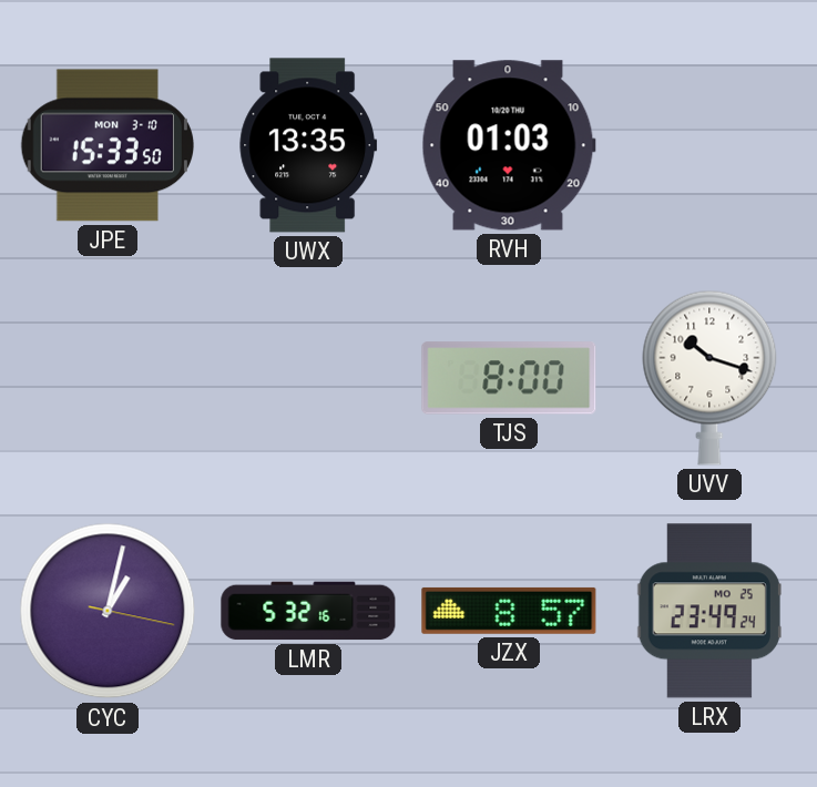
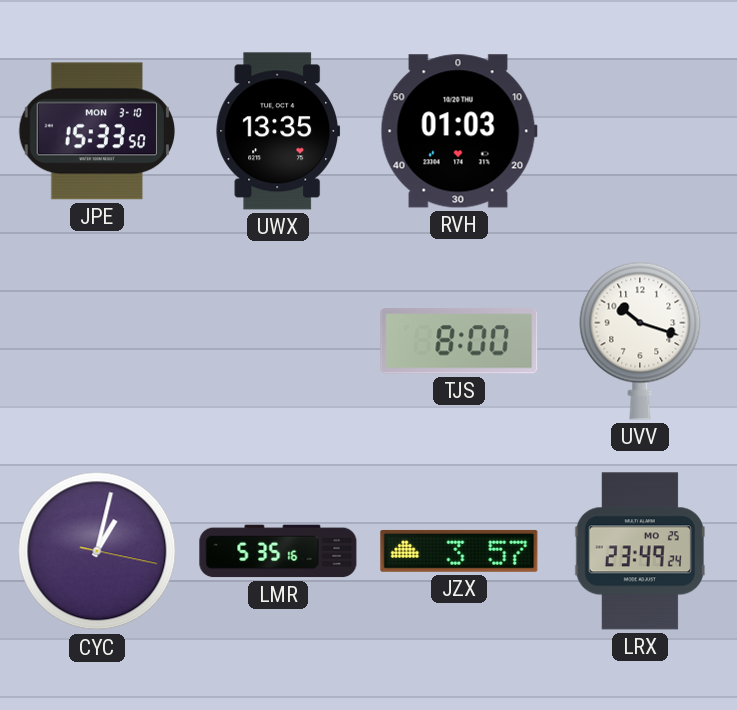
LMR: 5:32 -> 5:35 (278, 551)
JZX: 8:57 -> 3:57 (459, 551)
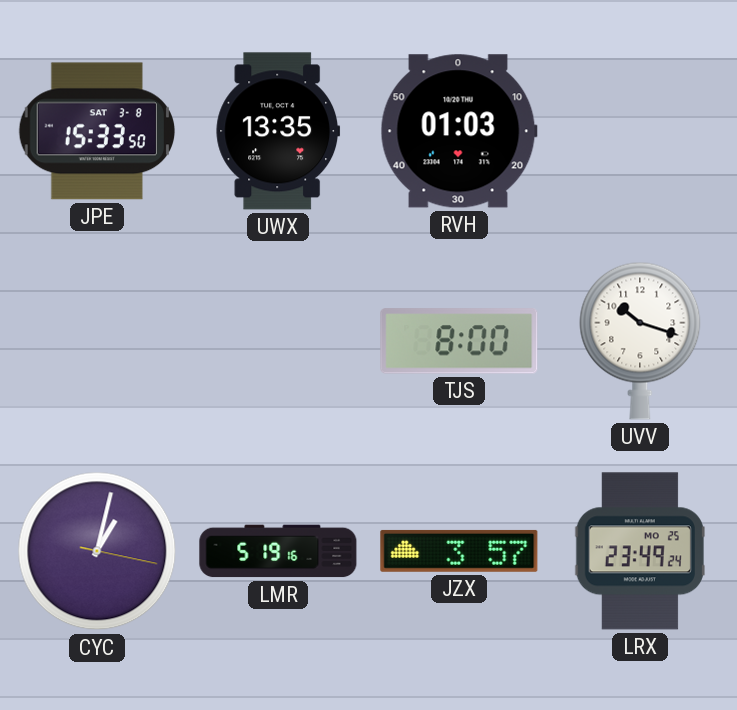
JPE date: MON 3-10 -> SAT 3-8 (96, 131)
LMR: 5:35 -> 5:19 (278, 551)
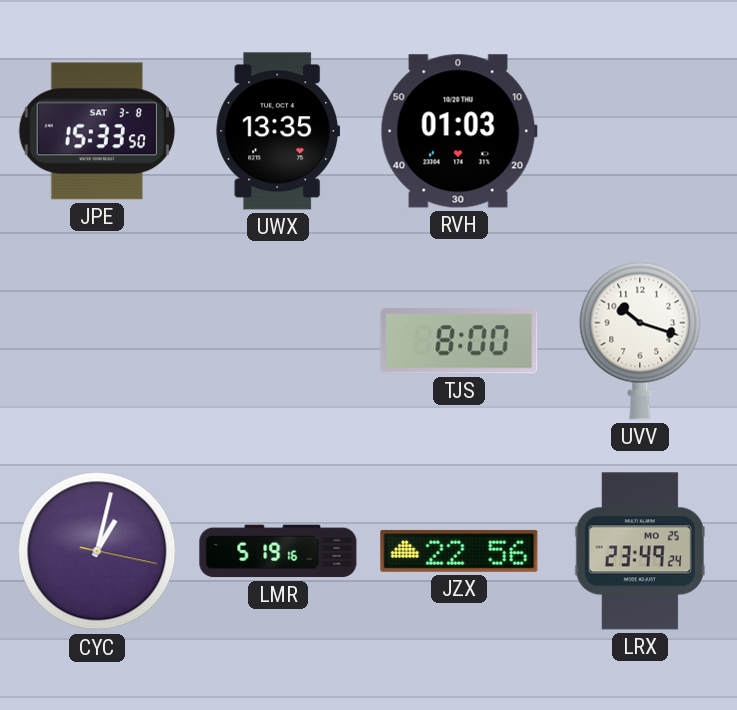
JZX: 3:57 -> 22:56 (459, 551)
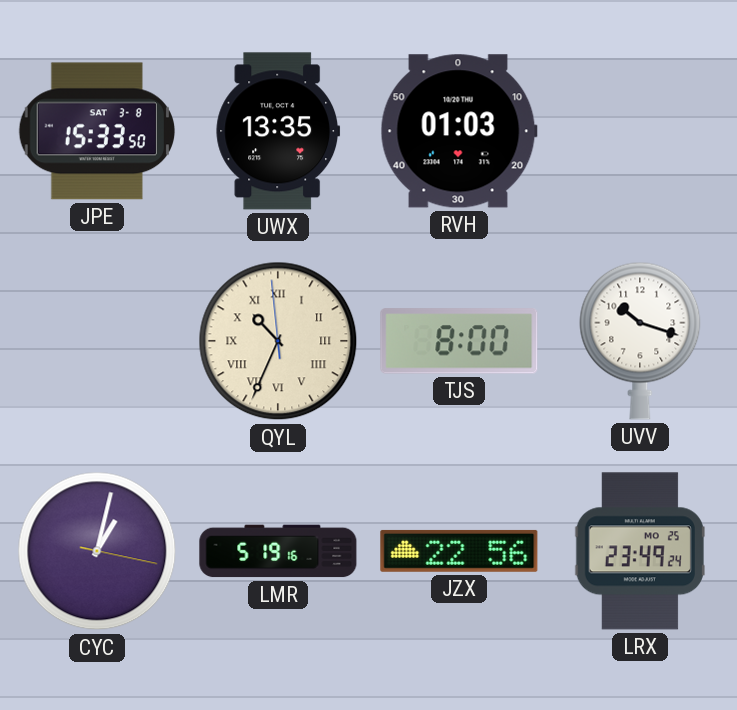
QYL: none -> 10:33 (278, 341)
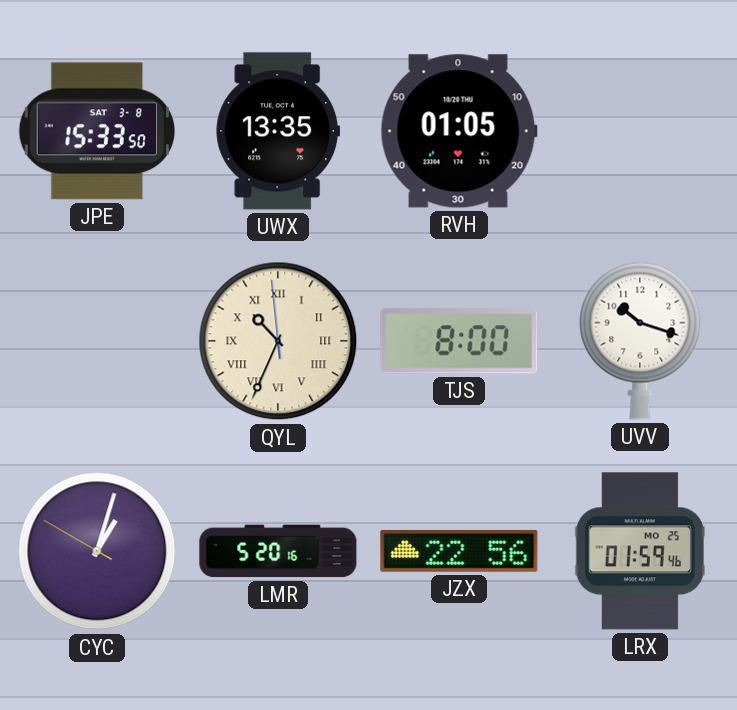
RVH: 01:03 -> 01:05 (459, 131)
CYC: 1:02:17 -> 1:02:50 (97, 551)
LMR: 5:19 -> 5:20 (278, 551)
LRX: 23:49 -> 01:59 (640, 551)
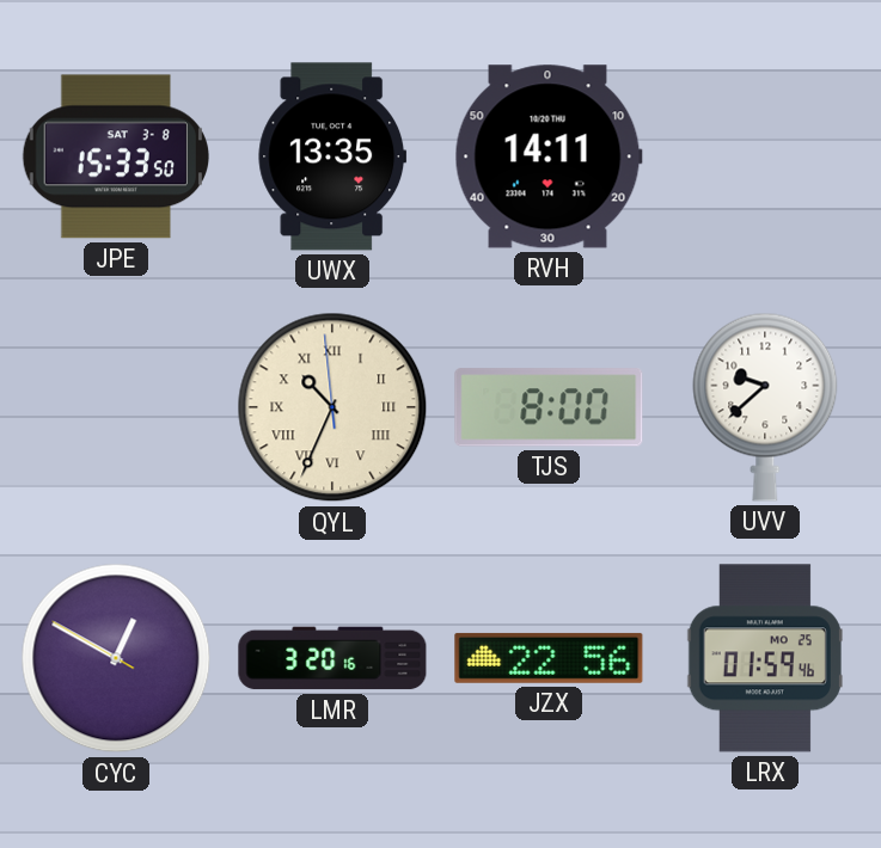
RVH: 01:05 -> 14:11 (549, 156)
UVV: 10:18 -> 9:38 (765, 407)
CYC: 1:02 -> 12:49 (116, 658)
LMR: 5:20 -> 3:20 (332, 658)
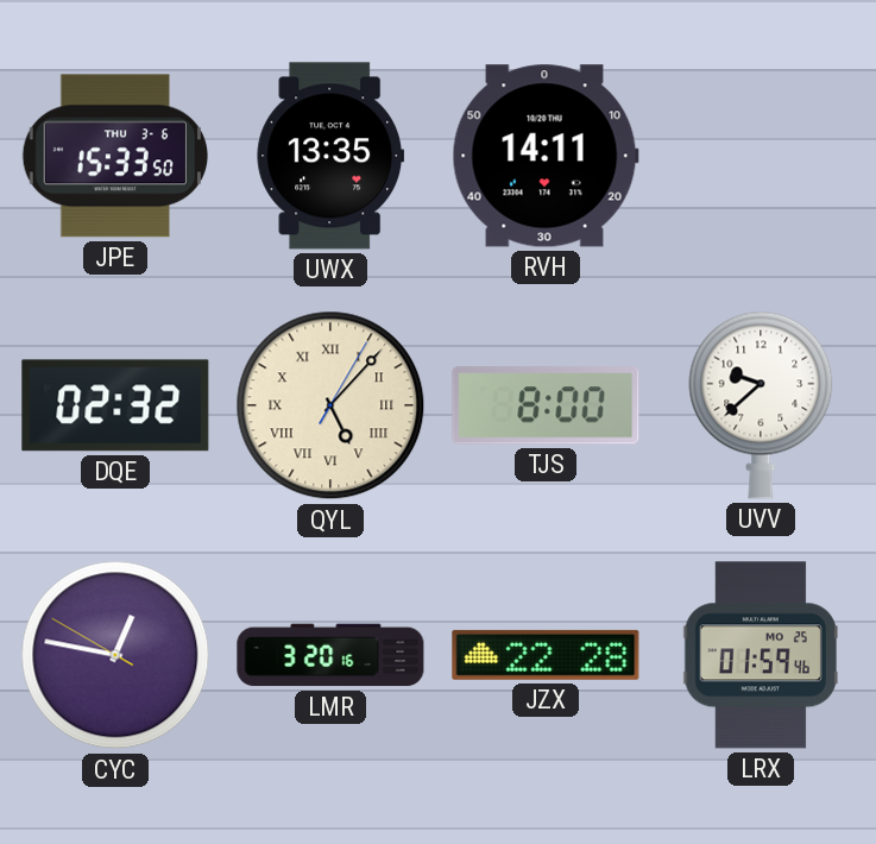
JPE date: SAT 3-8 -> THU 3-6 (114, 156)
DQE: none -> 02:32 (115, 405)
QYL: 10:33 -> 5:07 (330, 405)
CYC: 12:49 -> 12:46 (115, 655)
JZX: 22:56 -> 22:28 (546, 655)
